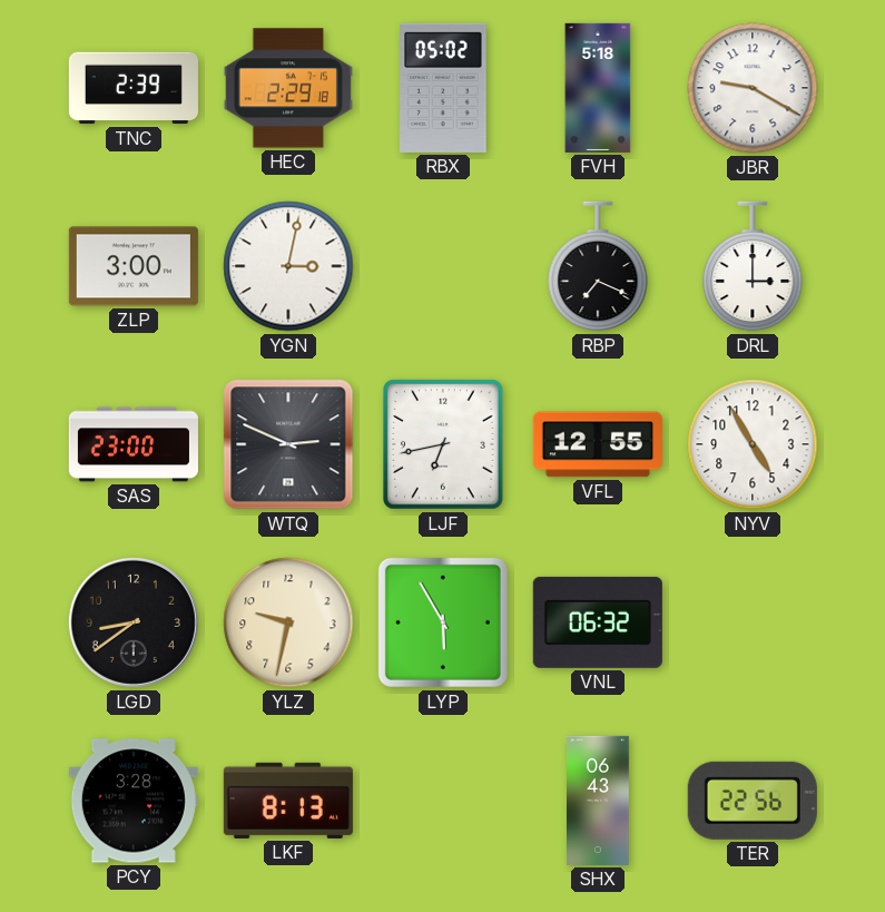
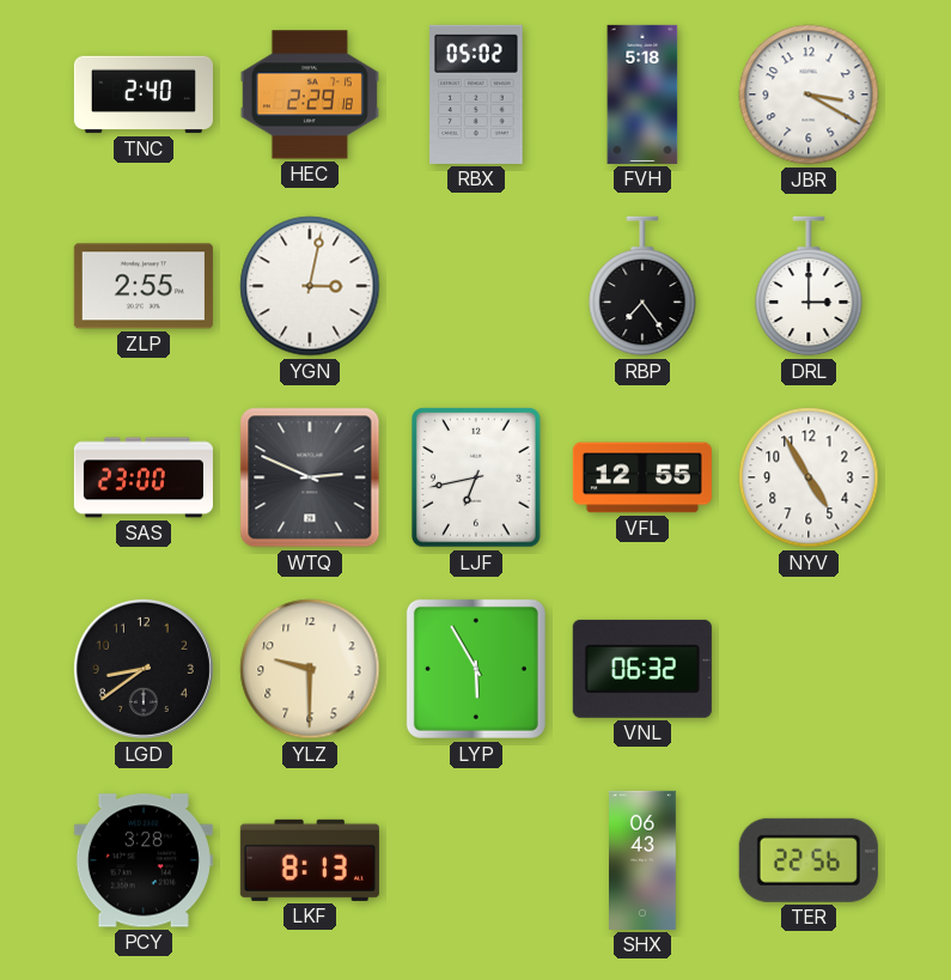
TNC: 2:39 -> 2:40 (144, 95)
JBR: 9:20 -> 3:20 (809, 95)
ZLP: 3:00 -> 2:55 (144, 286)
RBP: 7:19 -> 7:24 (642, 286)
YLZ: 9:32 -> 9:30 (310, 669)
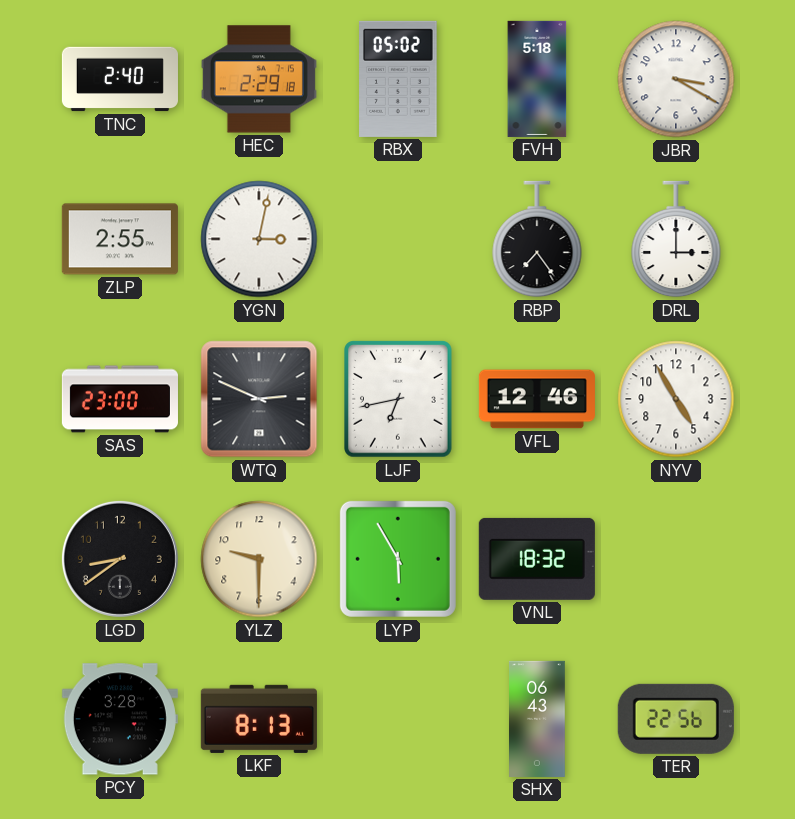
VFL: 12:55 -> 12:46 (537, 399)
VNL: 06:32 -> 18:32 (537, 559)
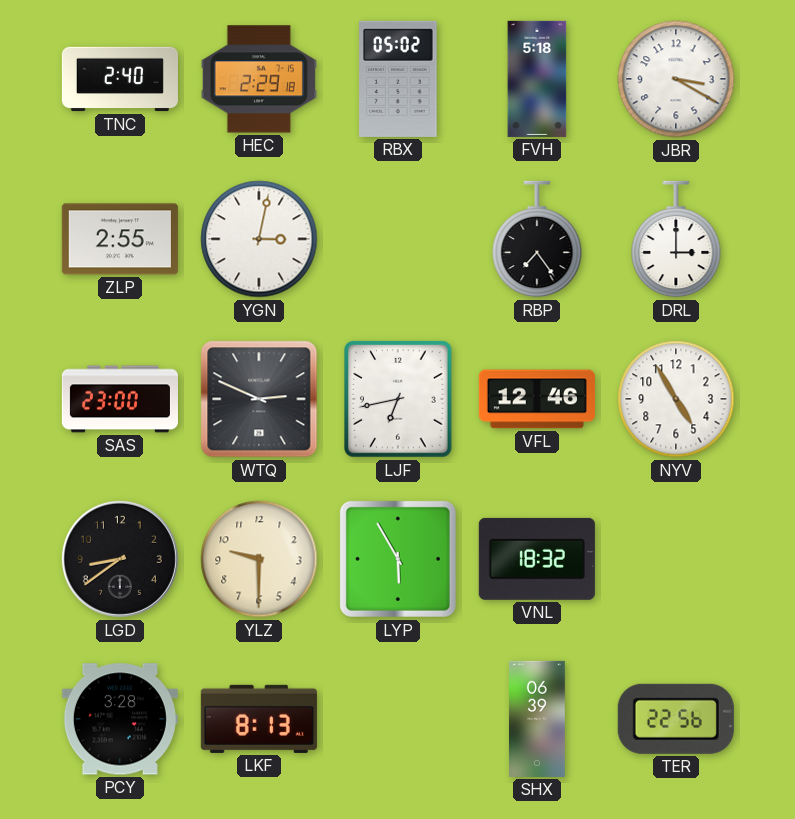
SHX: 06:43 -> 06:39 (538, 719)
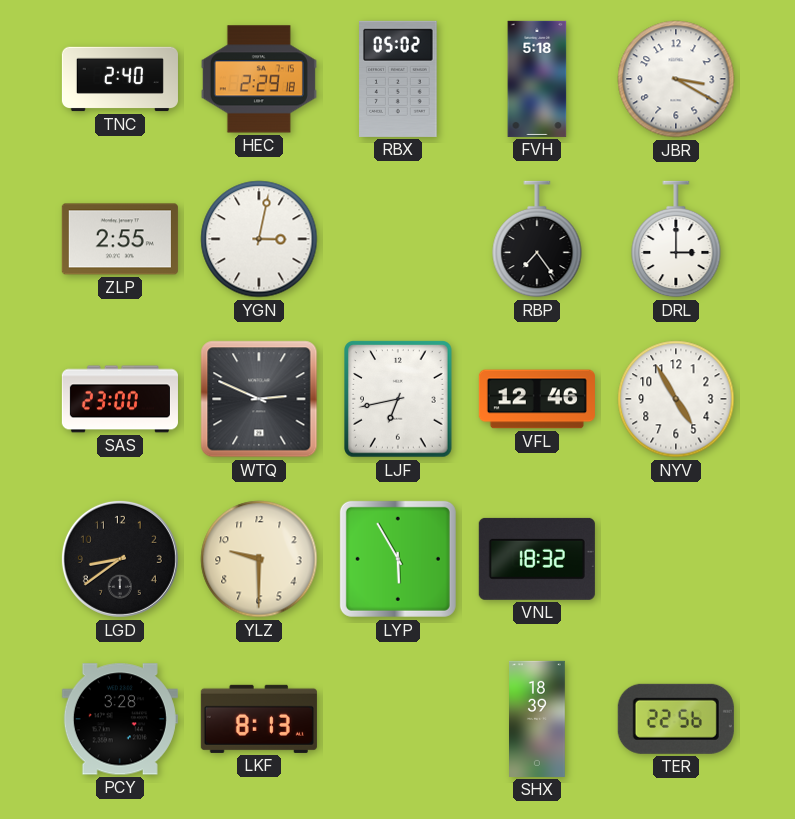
SHX: 06:39 -> 18:39 (538, 719)
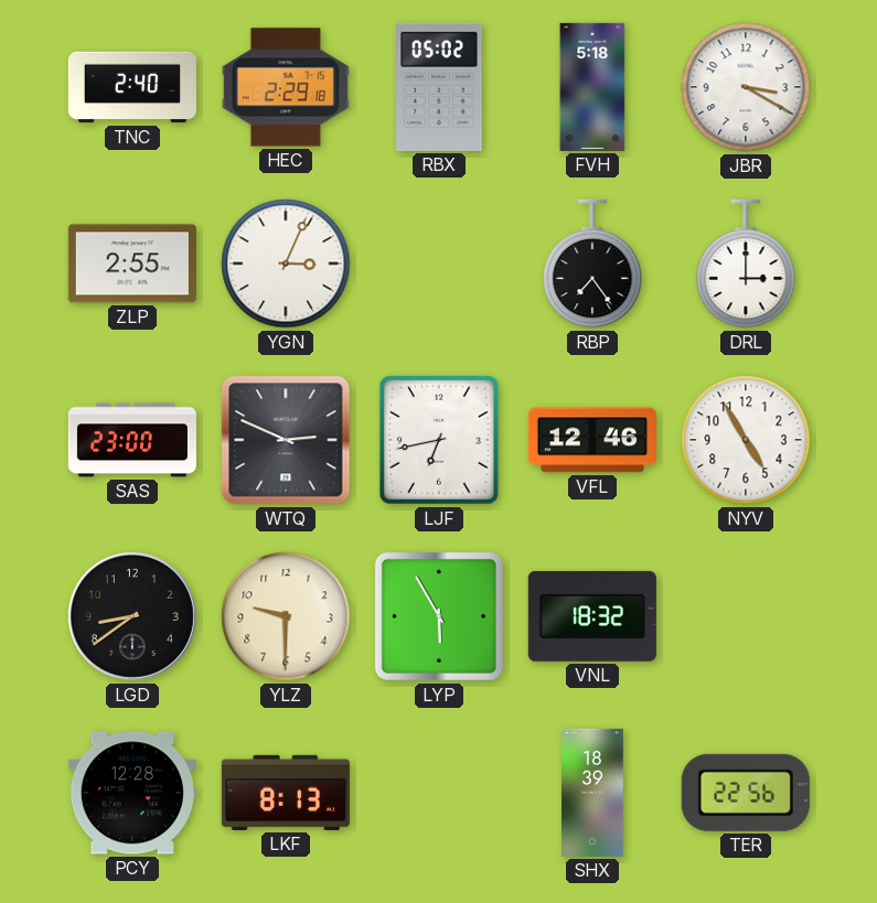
YGN: 3:02 -> 3:04 (286, 264)
PCY: 3:28 -> 12:28 (132, 793)
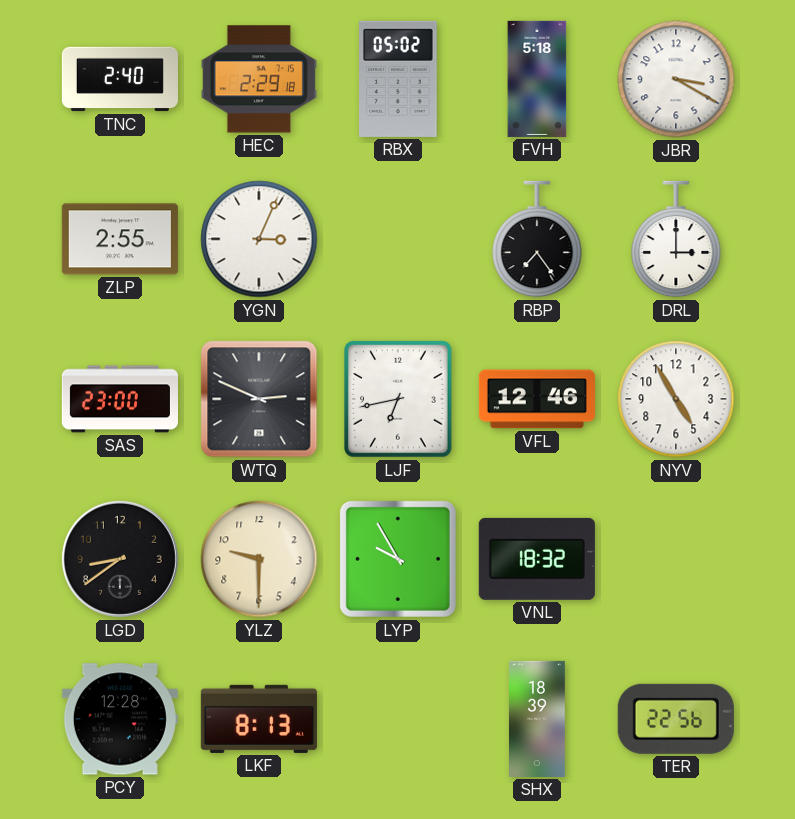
LYP: 5:55 -> 9:55 (398, 559)
